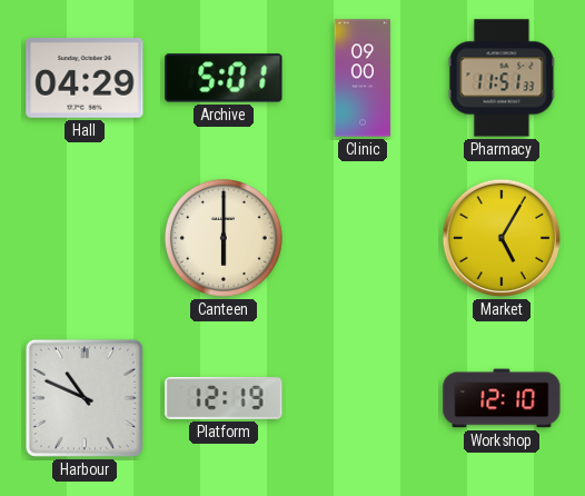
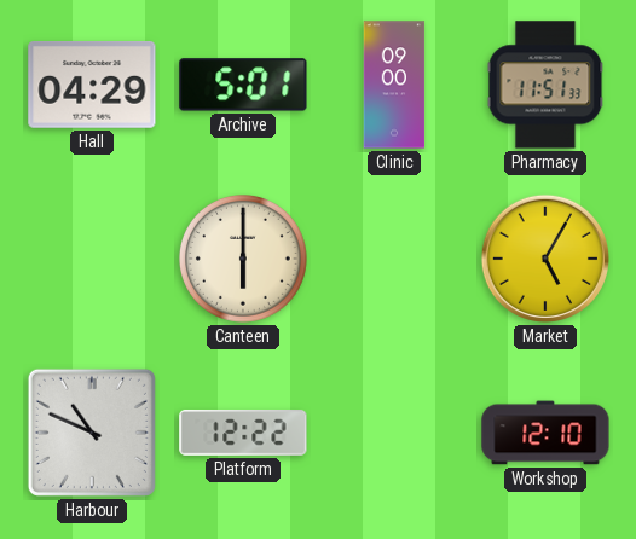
Platform: 12:19 -> 12:22 (243, 433)
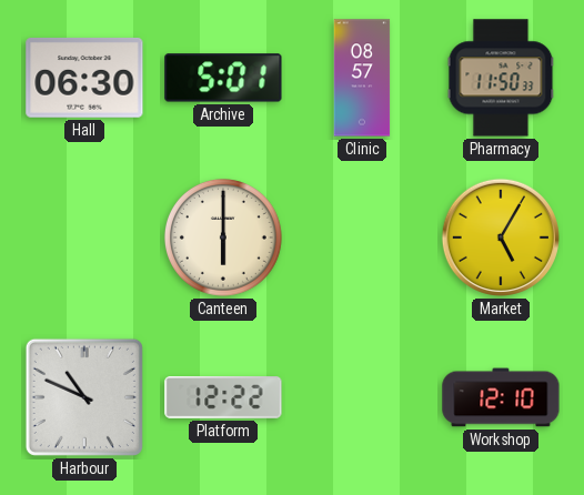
Hall: 04:29 -> 06:30 (84, 78)
Clinic: 09:00 -> 08:57 (362, 78)
Pharmacy: 11:51 -> 11:50 (501, 78)
